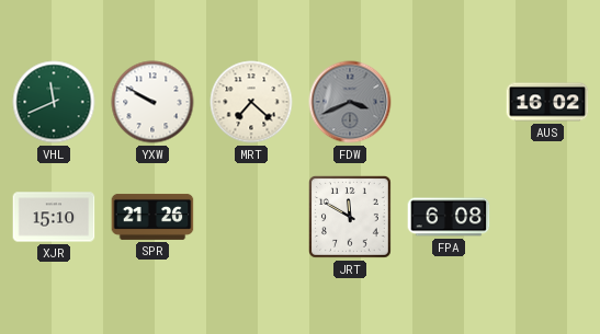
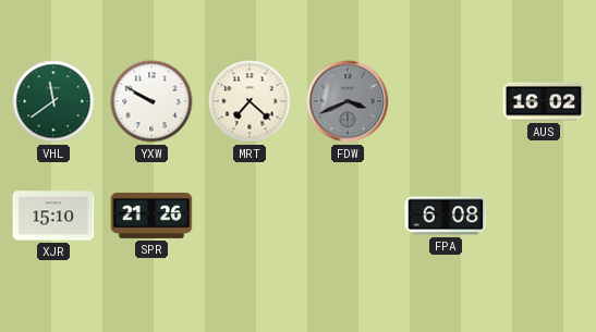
VHL: 11:41 -> 11:39 (53, 101)
JRT: 11:50 -> none (350, 217)
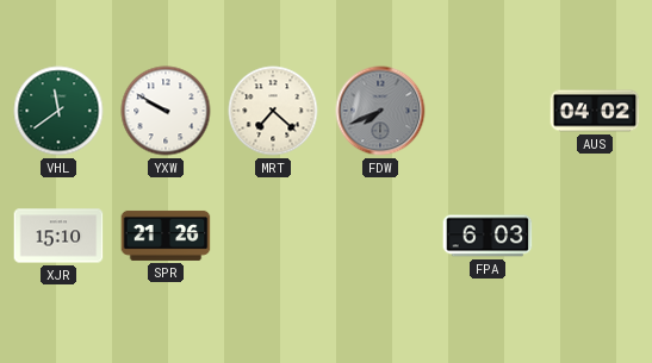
FDW: 3:41 -> 7:41 (380, 111)
AUS: 16:02 -> 04:02 (595, 111)
FPA: 6:08 -> 6:03 (488, 236)
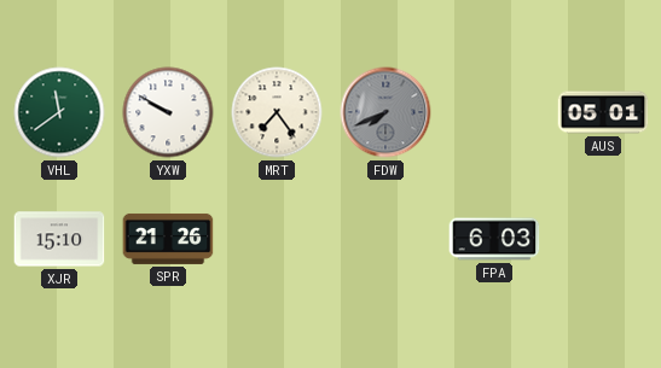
MRT: 7:22 -> 7:24 (277, 112)
AUS: 04:02 -> 05:01 (603, 112)
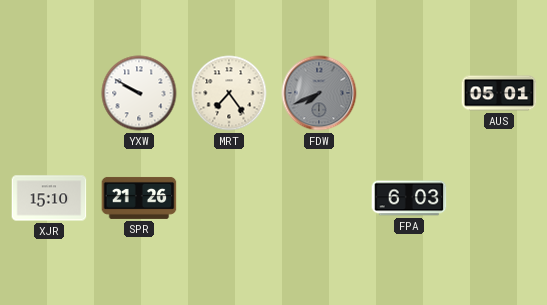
VHL: 11:39 -> none (59, 112)
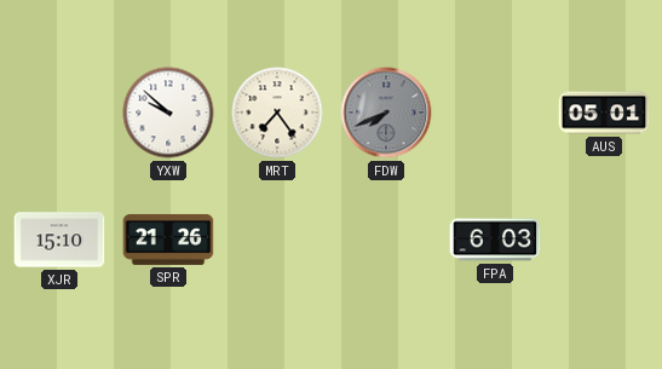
YXW: 9:50 -> 9:52 (168, 113)
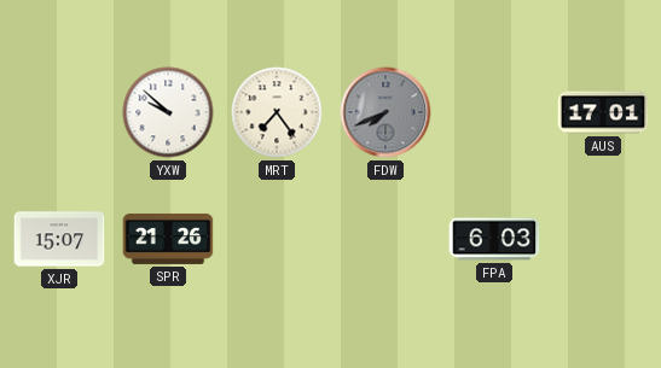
AUS: 05:01 -> 17:01 (603, 112)
XJR: 15:10 -> 15:07 (59, 239)
